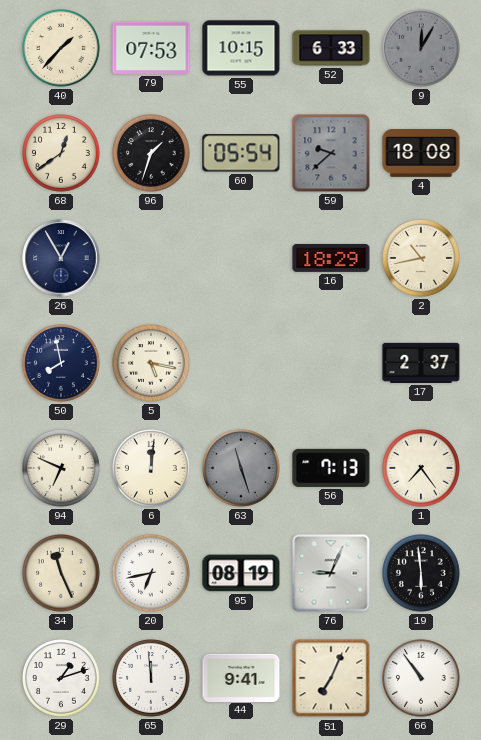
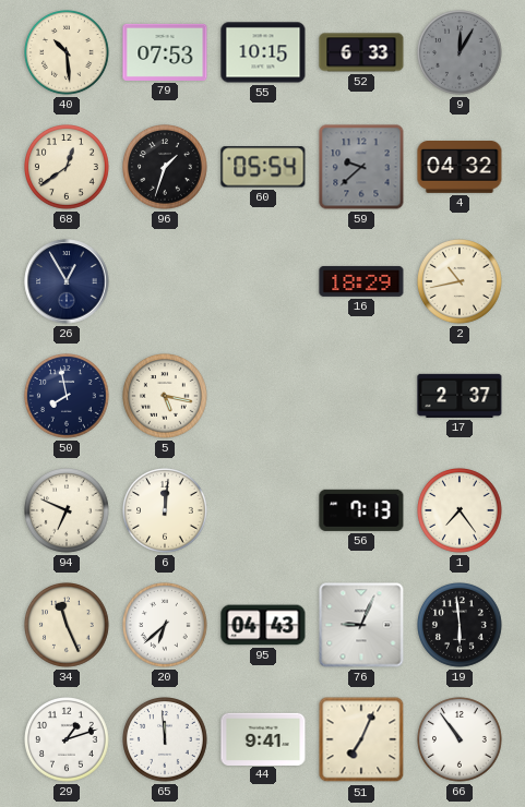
40: 1:37 -> 10:29 (68, 53)
4: 18:08 -> 04:32 (460, 168)
63: 11:27 -> none (242, 469)
20: 6:43 -> 6:38 (166, 626)
95: 08:19 -> 04:43 (263, 625)
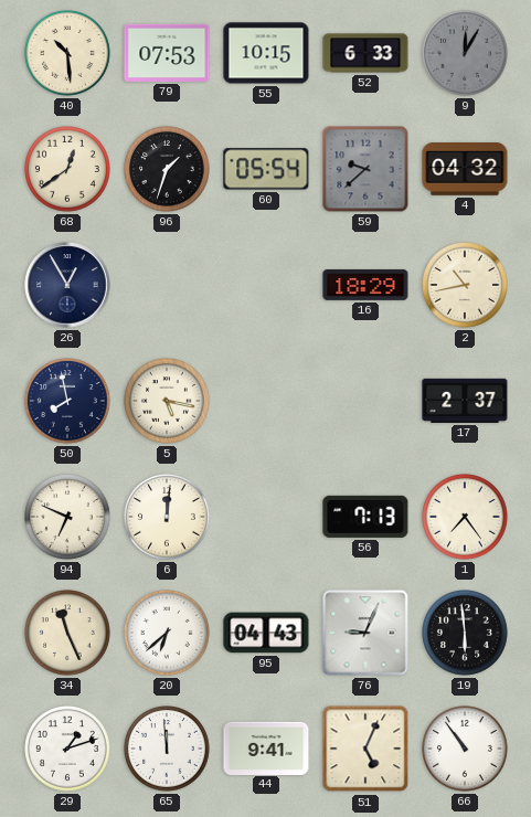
51: 7:04 -> 5:04 (365, 749)
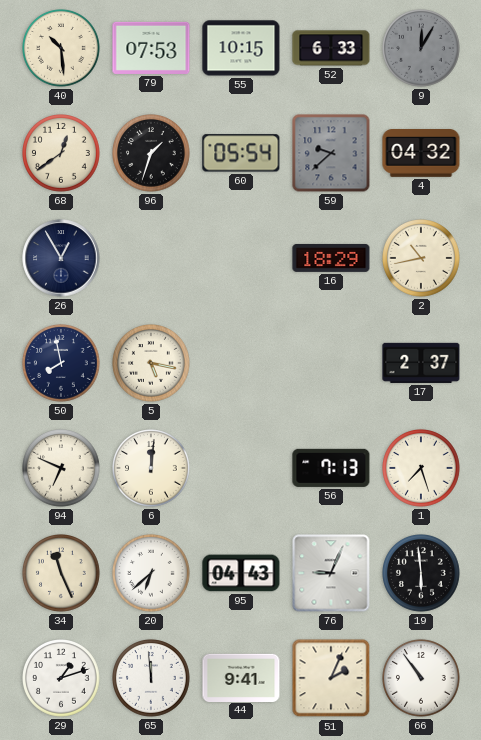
1: 7:24 -> 7:27 (422, 469)
51: 5:04 -> 2:04 (331, 678)
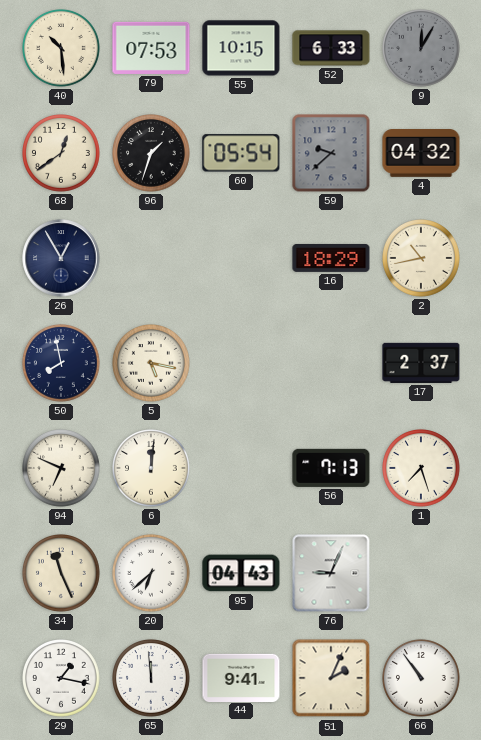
19: 5:59 -> none (422, 574)
29: 1:12 -> 1:17 (62, 679)
